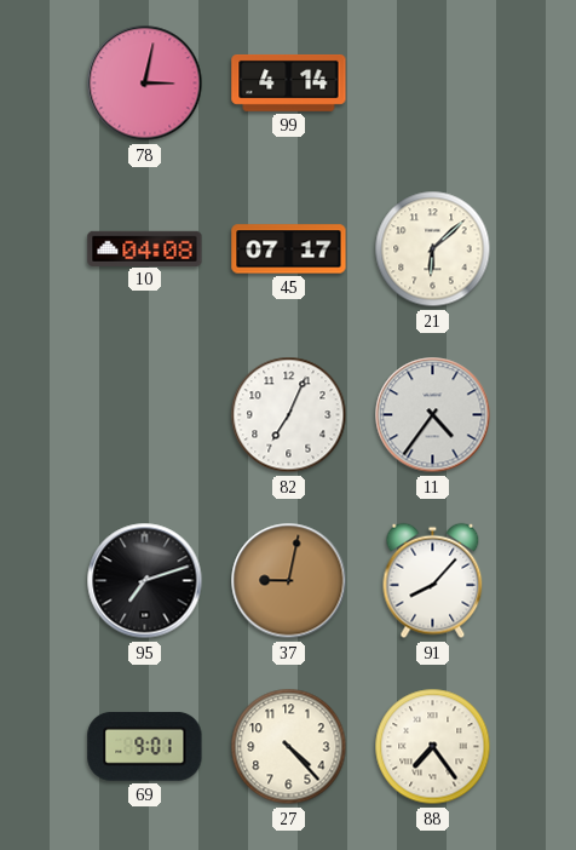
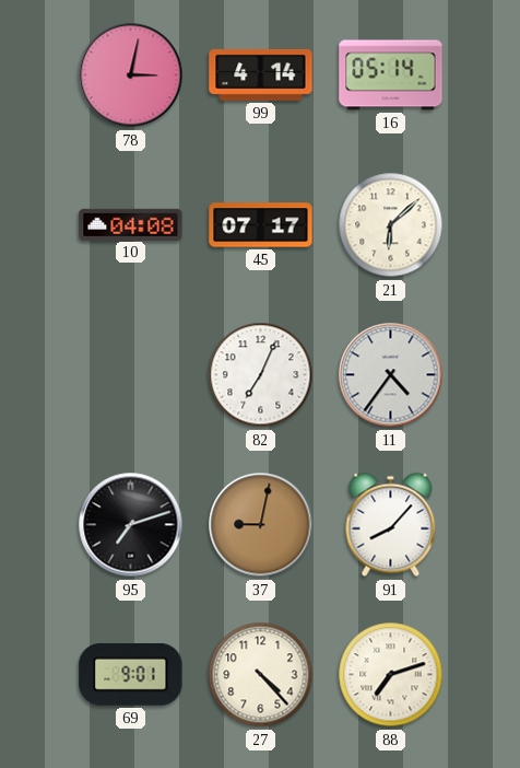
16: none -> 05:14 (391, 75)
88: 7:24 -> 7:12 (391, 675)
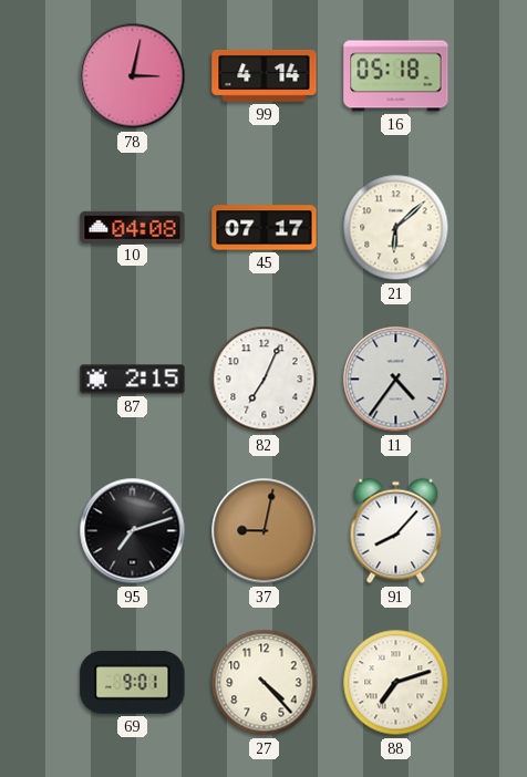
16: 05:14 -> 05:18 (396, 76)
87: none -> 2:15 (133, 380)
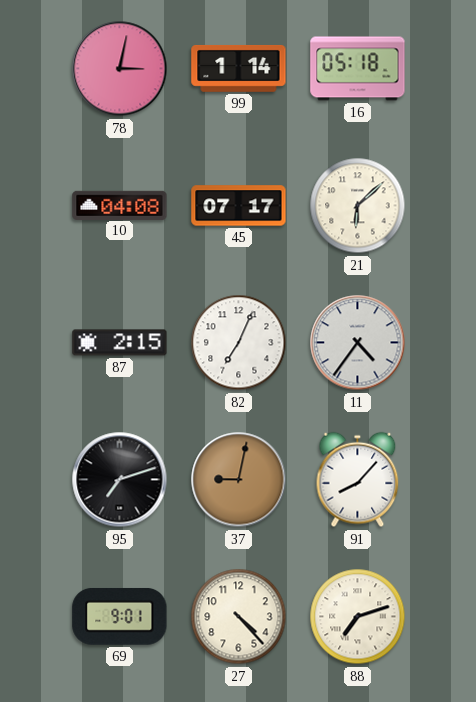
99: 4:14 -> 1:14 (239, 68)
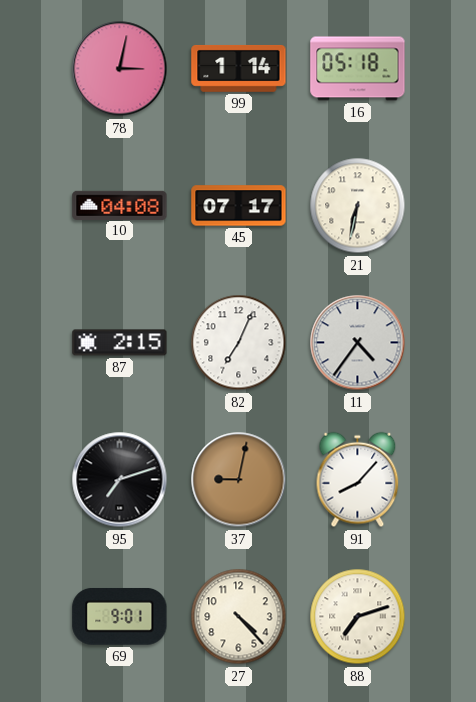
21: 6:08 -> 6:32 (358, 206)
